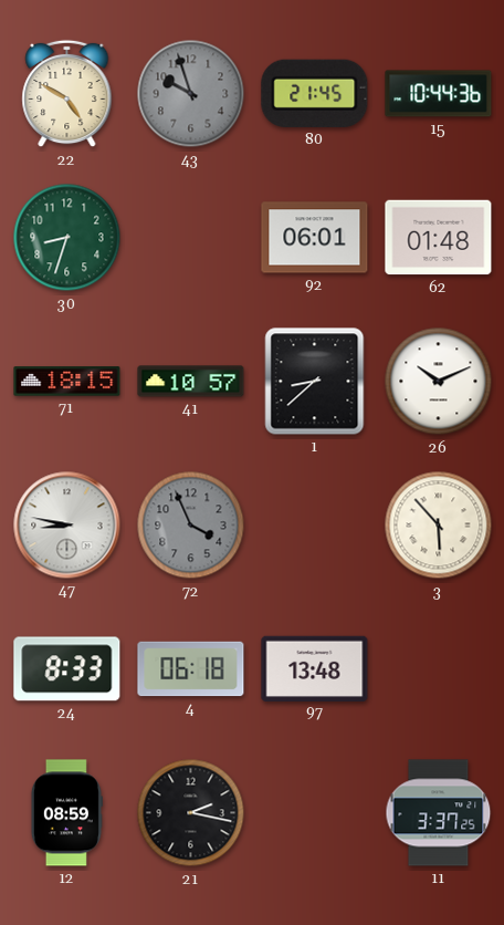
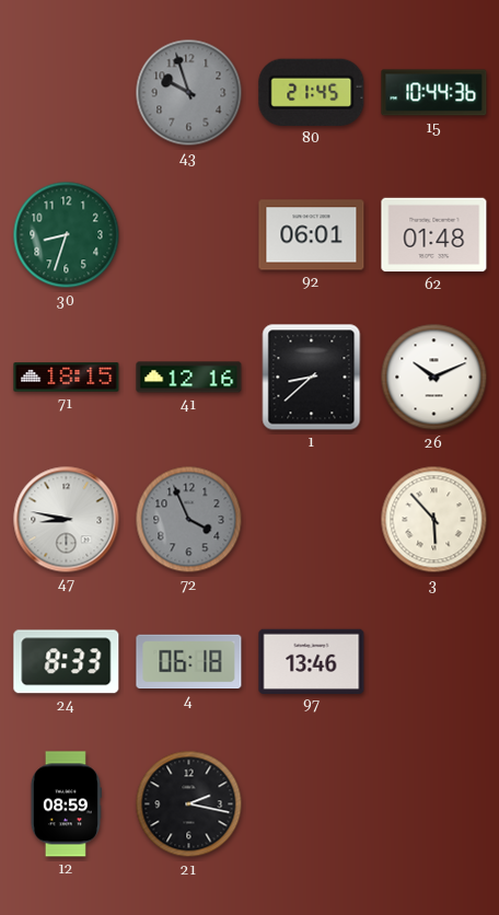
22: 4:50 -> none (67, 94)
41: 10:57 -> 12:16 (189, 378)
97: 13:48 -> 13:46 (312, 661)
11: 3:37 -> none (439, 813)
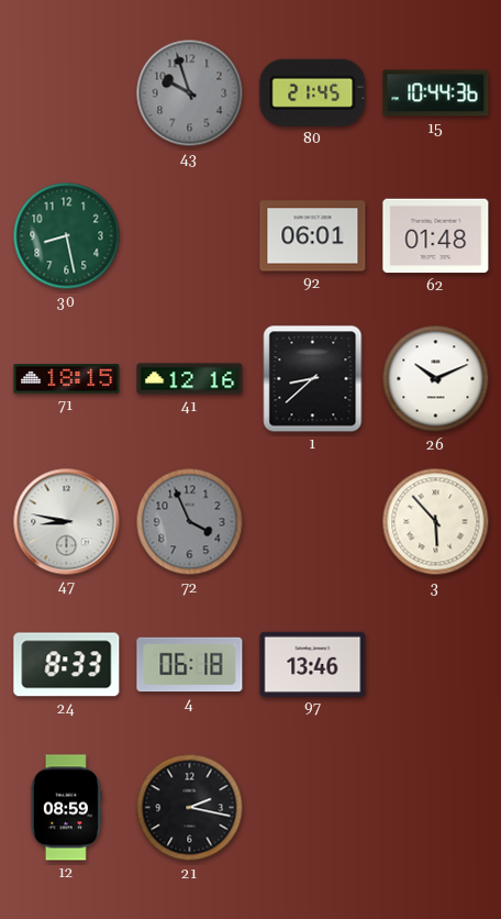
30: 8:33 -> 8:28 (67, 236)
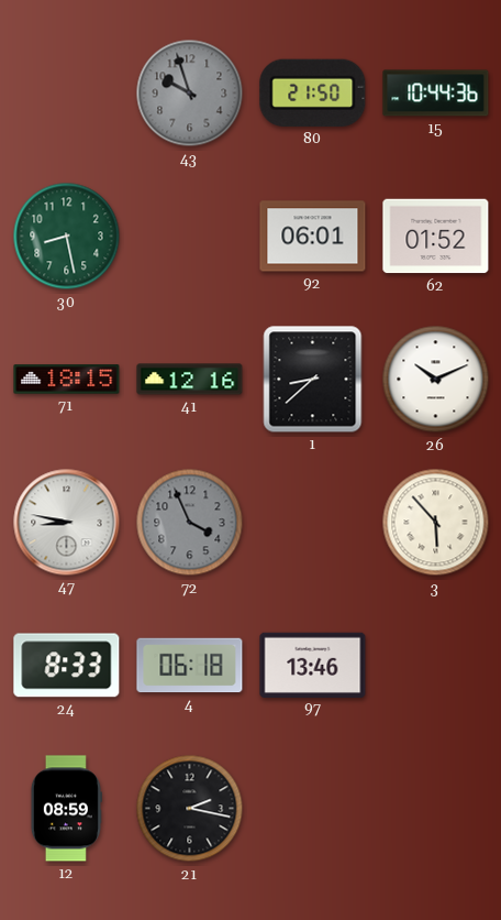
80: 21:45 -> 21:50 (313, 92)
62: 01:48 -> 01:52 (436, 237)
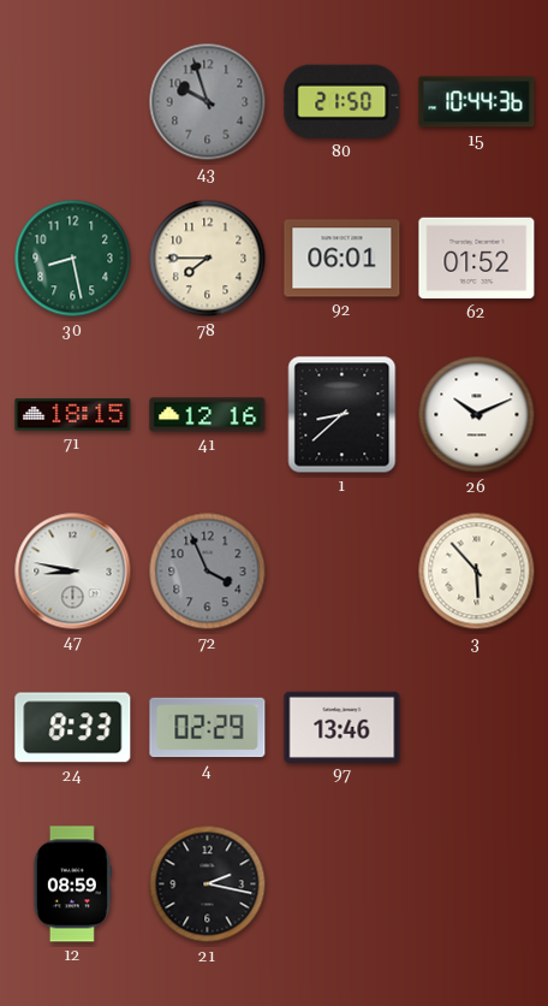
78: none -> 7:45 (208, 259)
4: 06:18 -> 02:29 (208, 728)
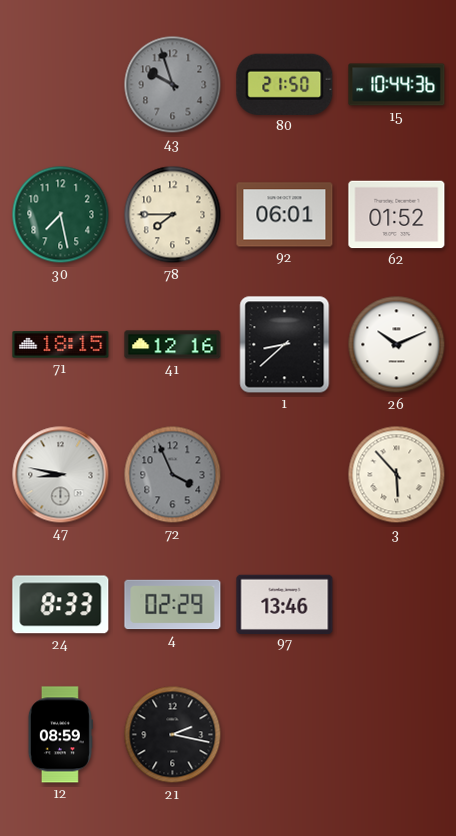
30: 8:28 -> 7:28 (61, 215)
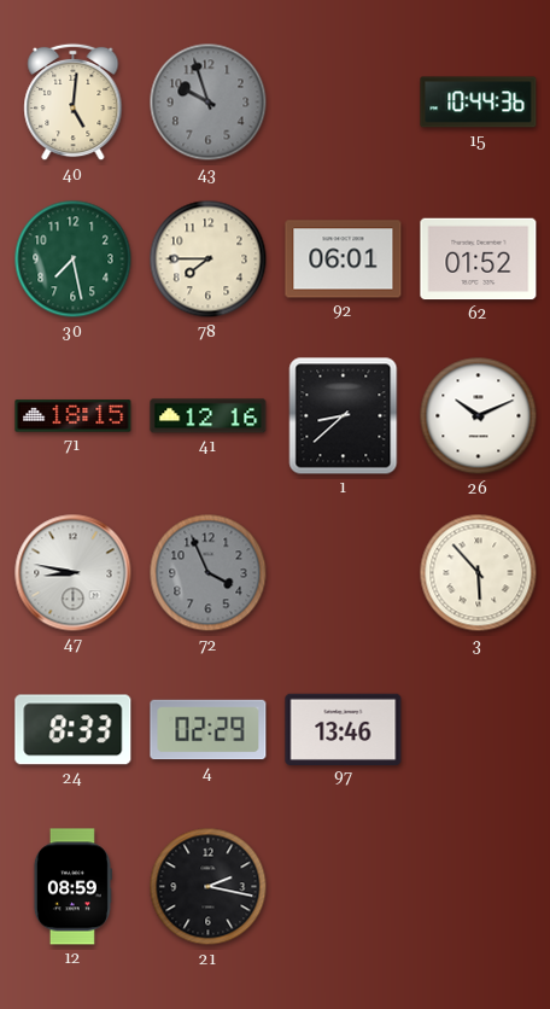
40: none -> 5:01 (74, 103)
80: 21:50 -> none (285, 84)
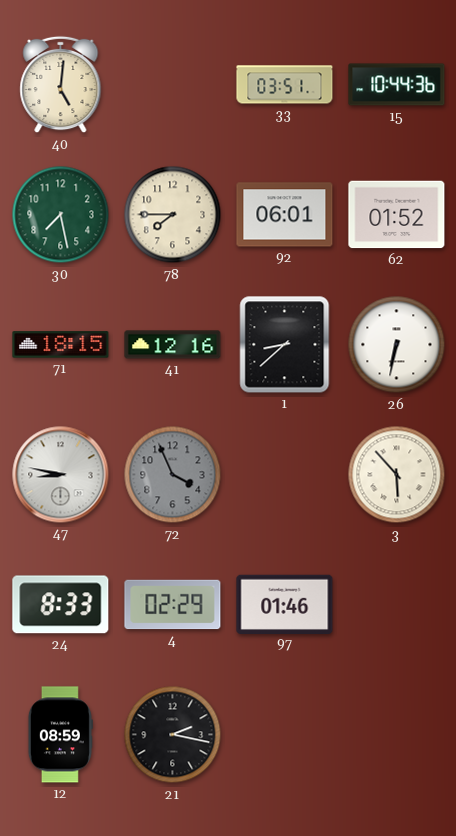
43: 9:57 -> none (209, 103)
33: none -> 03:51 (285, 85)
26: 10:11 -> 6:32 (397, 345)
97: 13:46 -> 01:46 (285, 604)
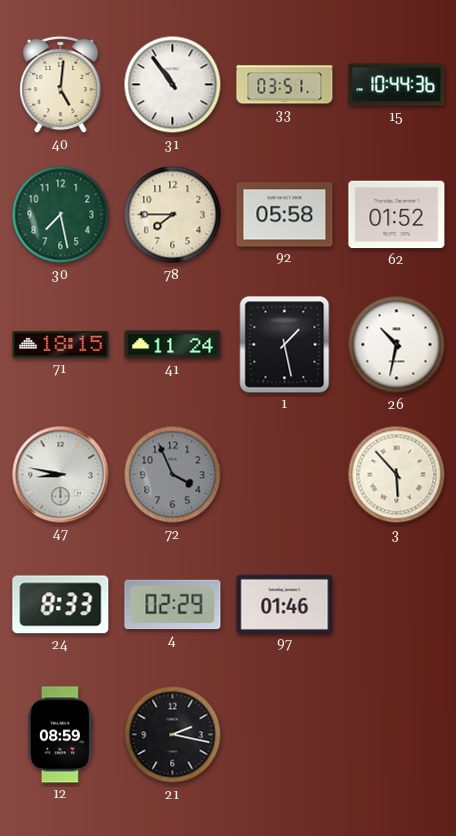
31: none -> 10:54 (173, 85)
92: 06:01 -> 05:58 (285, 215)
41: 12:16 -> 11:24 (173, 345)
1: 8:38 -> 1:28 (285, 345)
26: 6:32 -> 10:32 (397, 345)
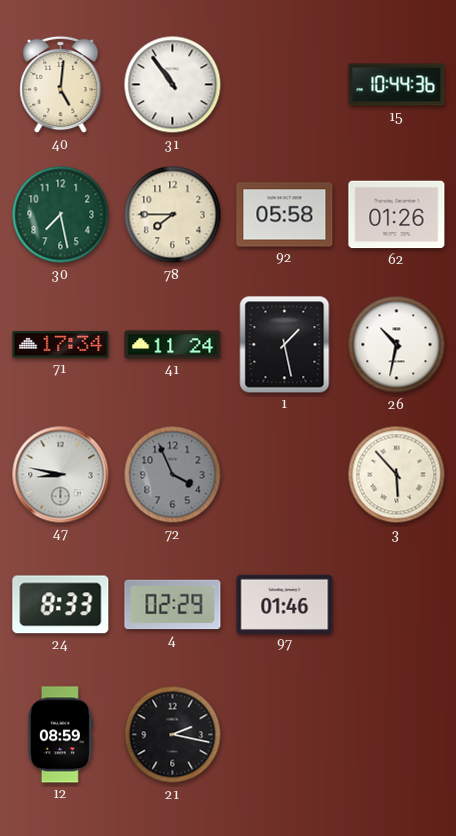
33: 03:51 -> none (285, 85)
62: 01:52 -> 01:26 (397, 215)
71: 18:15 -> 17:34 (61, 345)
